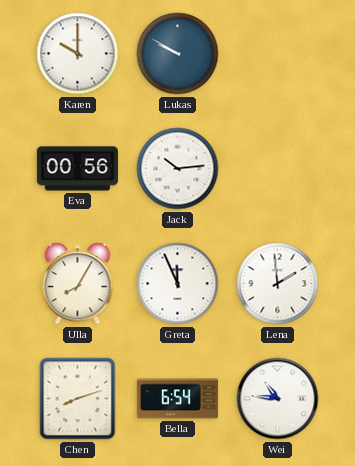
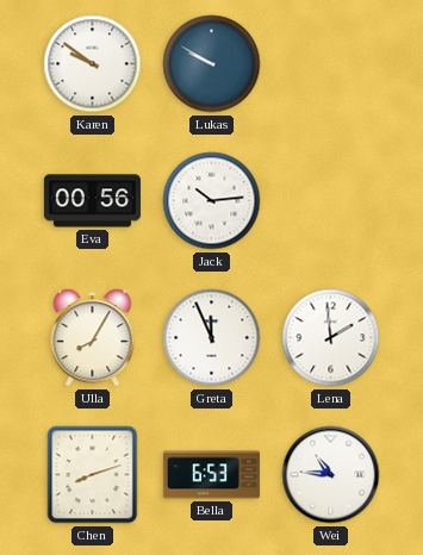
Karen: 10:00 -> 9:51 (93, 64)
Bella: 6:54 -> 6:53 (211, 475)
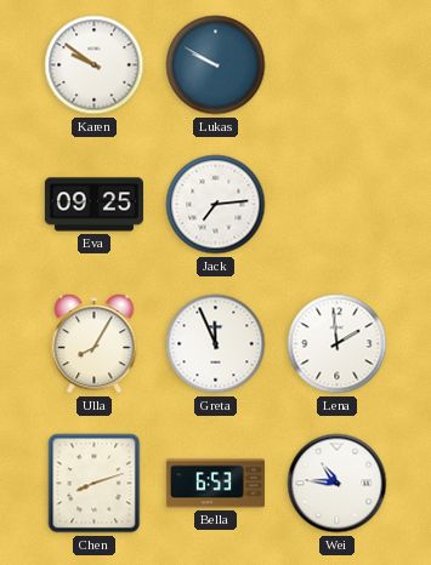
Eva: 00:56 -> 09:25 (93, 205)
Jack: 10:14 -> 7:14 (216, 205)
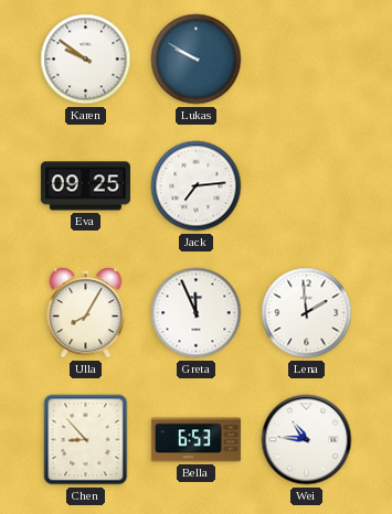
Chen: 8:12 -> 8:53 (86, 440)
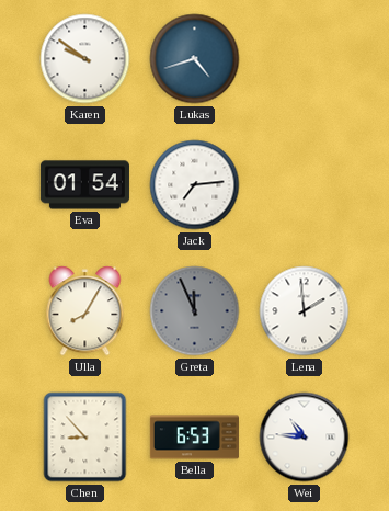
Lukas: 9:50 -> 4:42 (195, 59)
Eva: 09:25 -> 01:54 (84, 185)
Greta dial: white -> grey (195, 311)
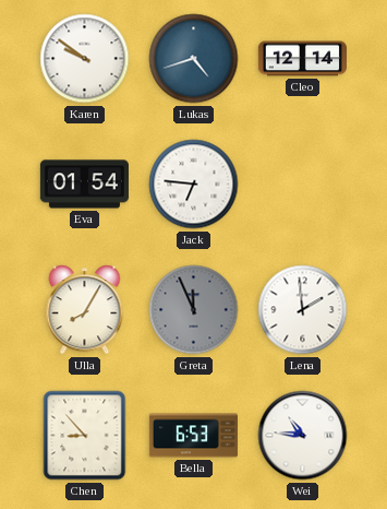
Cleo: none -> 12:14 (302, 59)
Jack: 7:14 -> 6:46 (194, 185)
